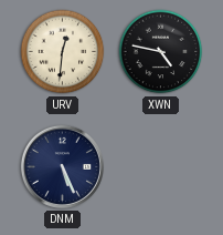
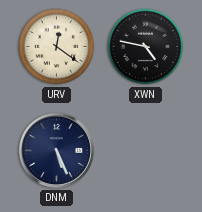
URV: 12:31 -> 12:21 (57, 47)
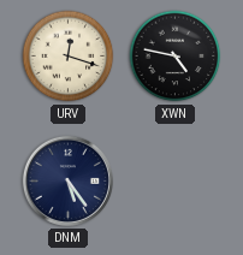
URV: 12:21 -> 12:18 (69, 57)
DNM: 5:26 -> 5:24 (67, 180)
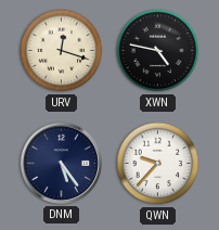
QWN: none -> 9:37 (158, 164)
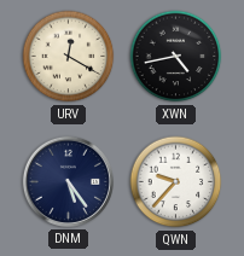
URV: 12:18 -> 12:20 (69, 57)
XWN: 4:47 -> 4:43 (176, 57)
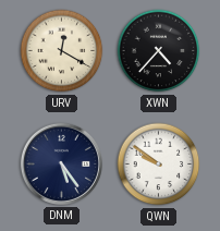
XWN: 4:43 -> 4:37 (159, 51)
QWN: 9:37 -> 9:51 (159, 165)
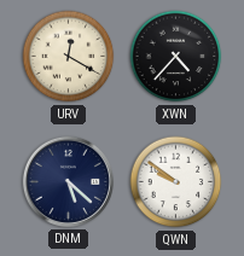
DNM: 5:24 -> 5:22 (68, 181)
